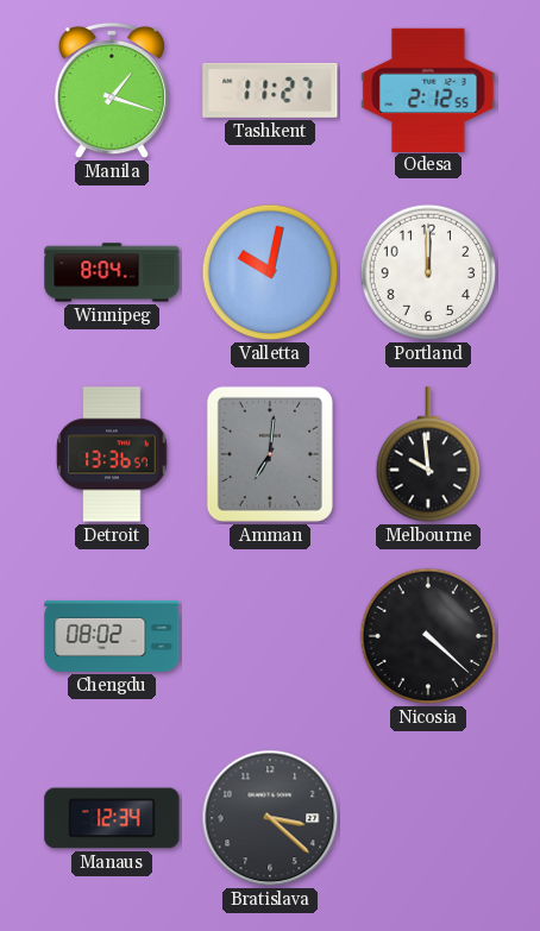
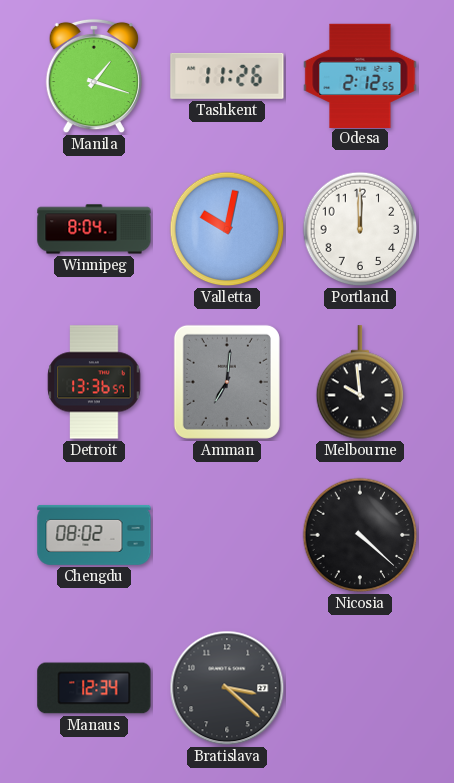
Tashkent: 11:27 -> 11:26 (227, 76)
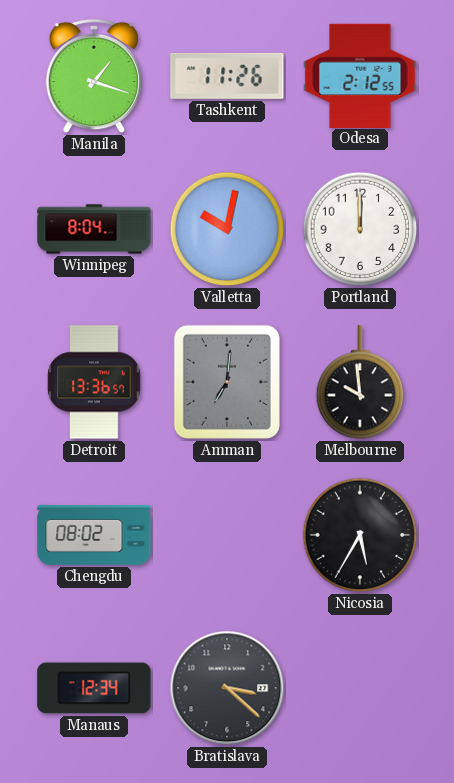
Nicosia: 4:22 -> 5:35 (360, 535)
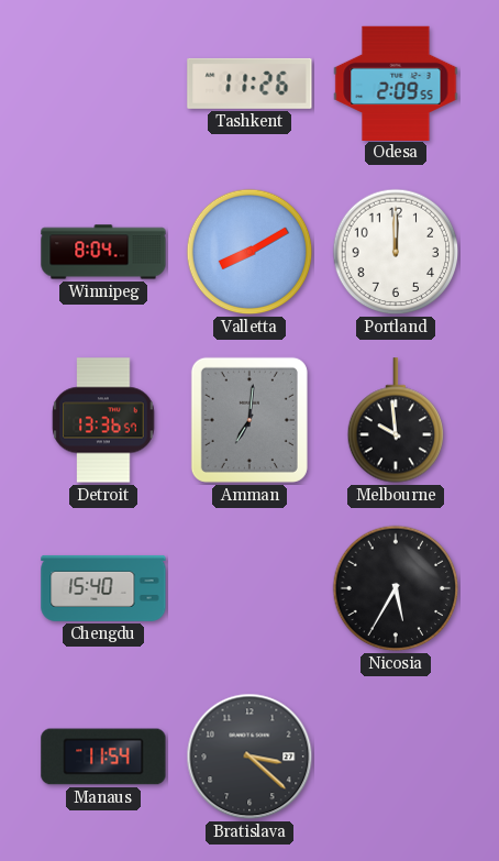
Manila: 1:18 -> none (94, 76)
Odesa: 2:12 -> 2:09 (396, 82)
Valletta: 10:02 -> 8:10 (249, 252)
Chengdu: 08:02 -> 15:40 (103, 588)
Manaus: 12:34 -> 11:54 (103, 757)
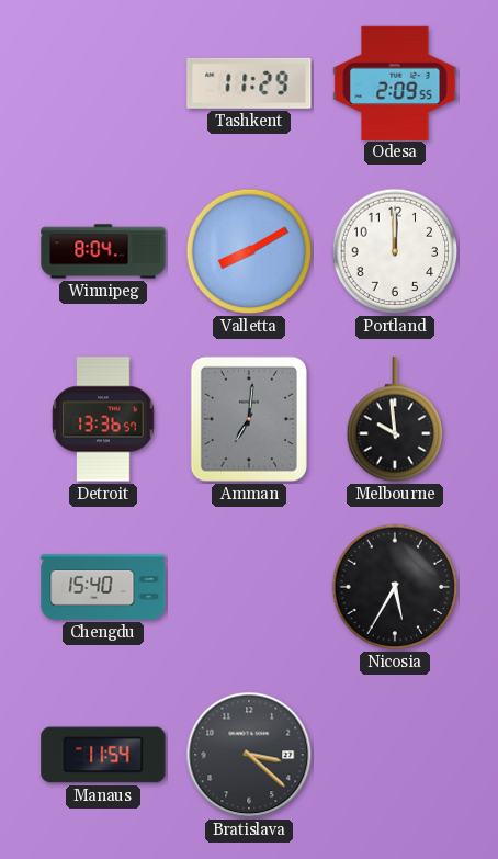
Tashkent: 11:26 -> 11:29 (249, 83)
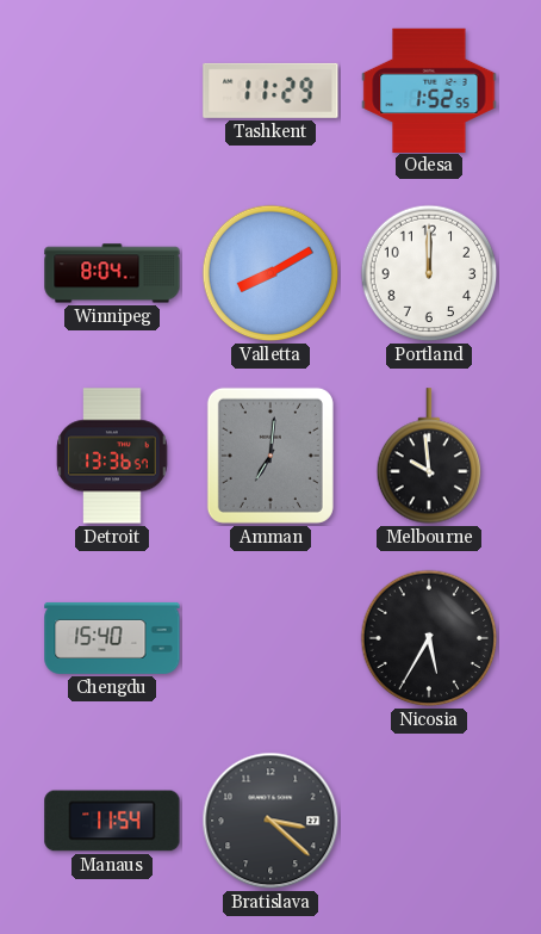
Odesa: 2:09 -> 1:52 (429, 89)
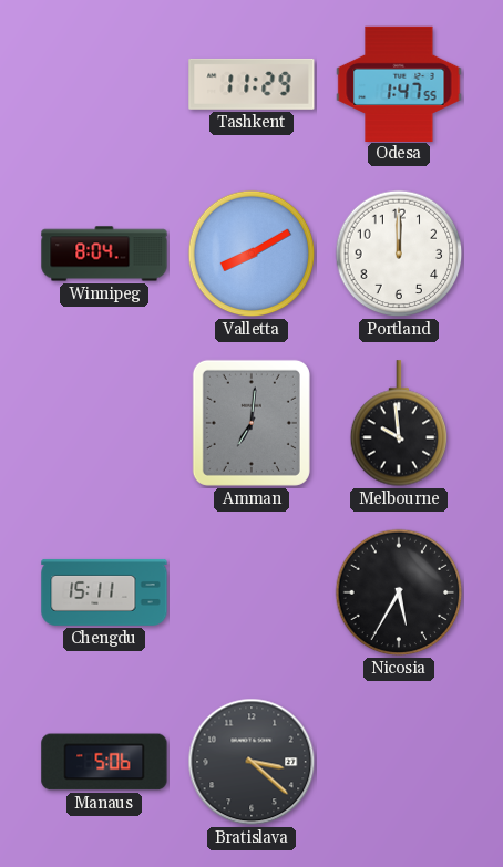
Odesa: 1:52 -> 1:47 (399, 83)
Detroit: 13:36 -> none (112, 456)
Chengdu: 15:40 -> 15:11 (104, 592)
Manaus: 11:54 -> 5:06 (104, 762)
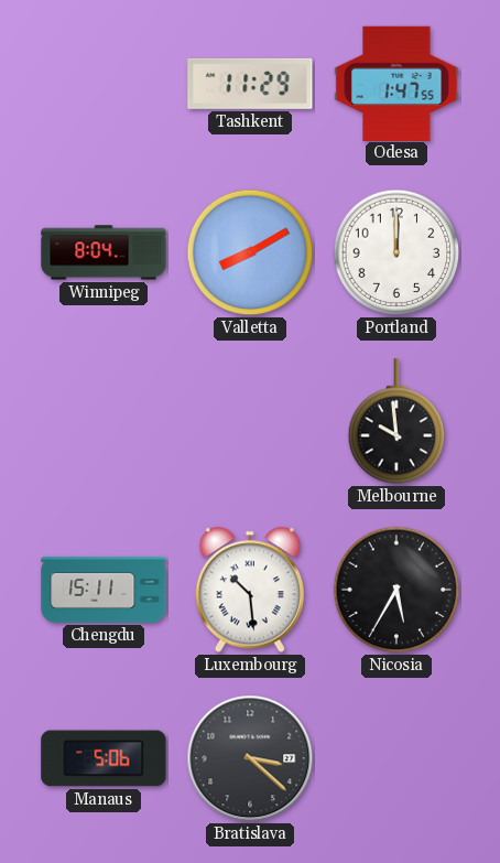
Amman: 7:01 -> none (251, 423)
Luxembourg: none -> 10:29 (250, 590)
